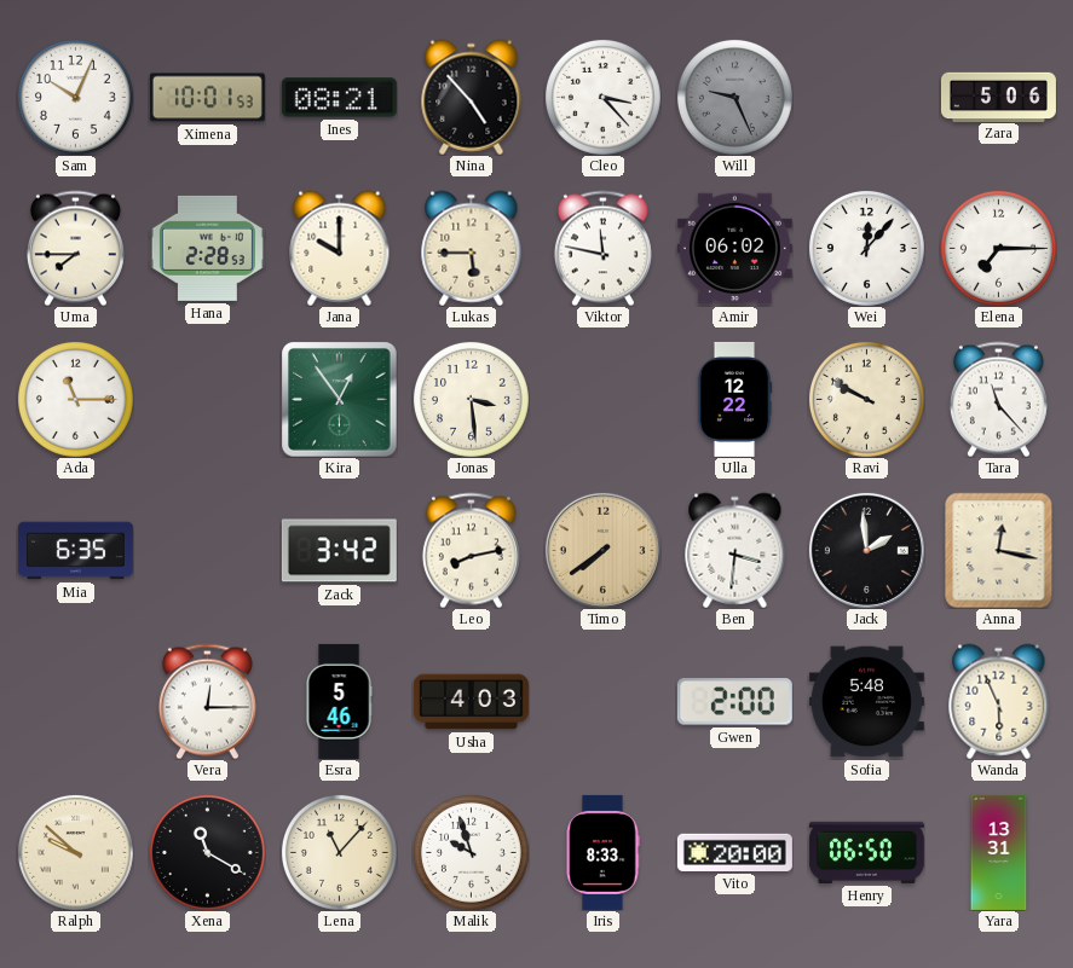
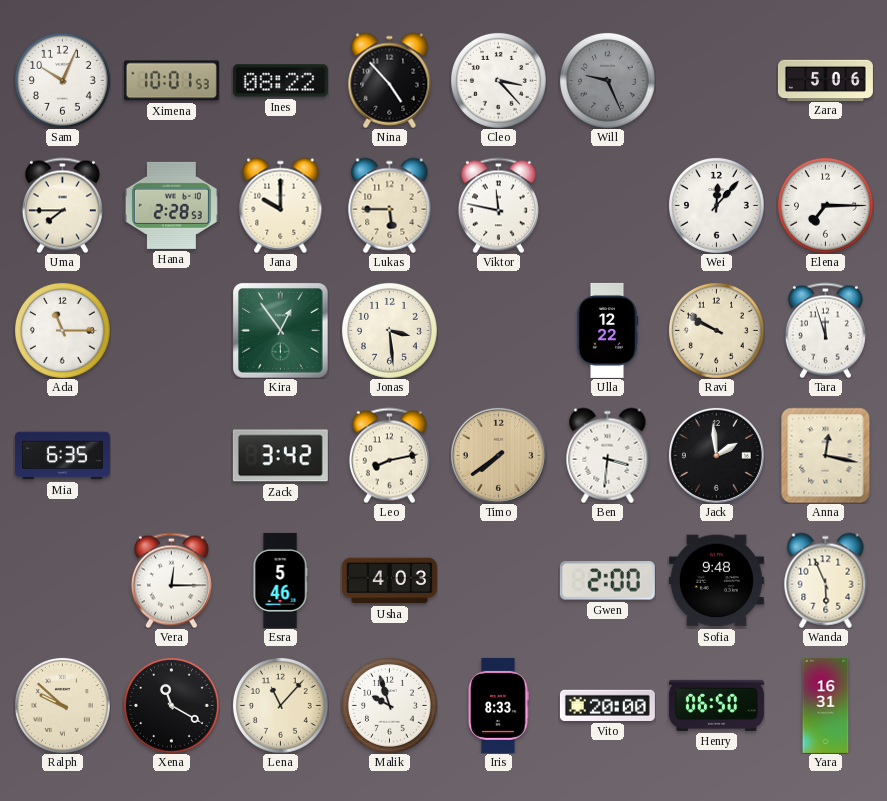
Ines: 08:21 -> 08:22 (280, 81)
Amir: 06:02 -> none (734, 249)
Tara: 11:23 -> 11:57 (825, 330)
Sofia: 5:48 -> 9:48 (716, 581)
Yara: 13:31 -> 16:31 (826, 705)
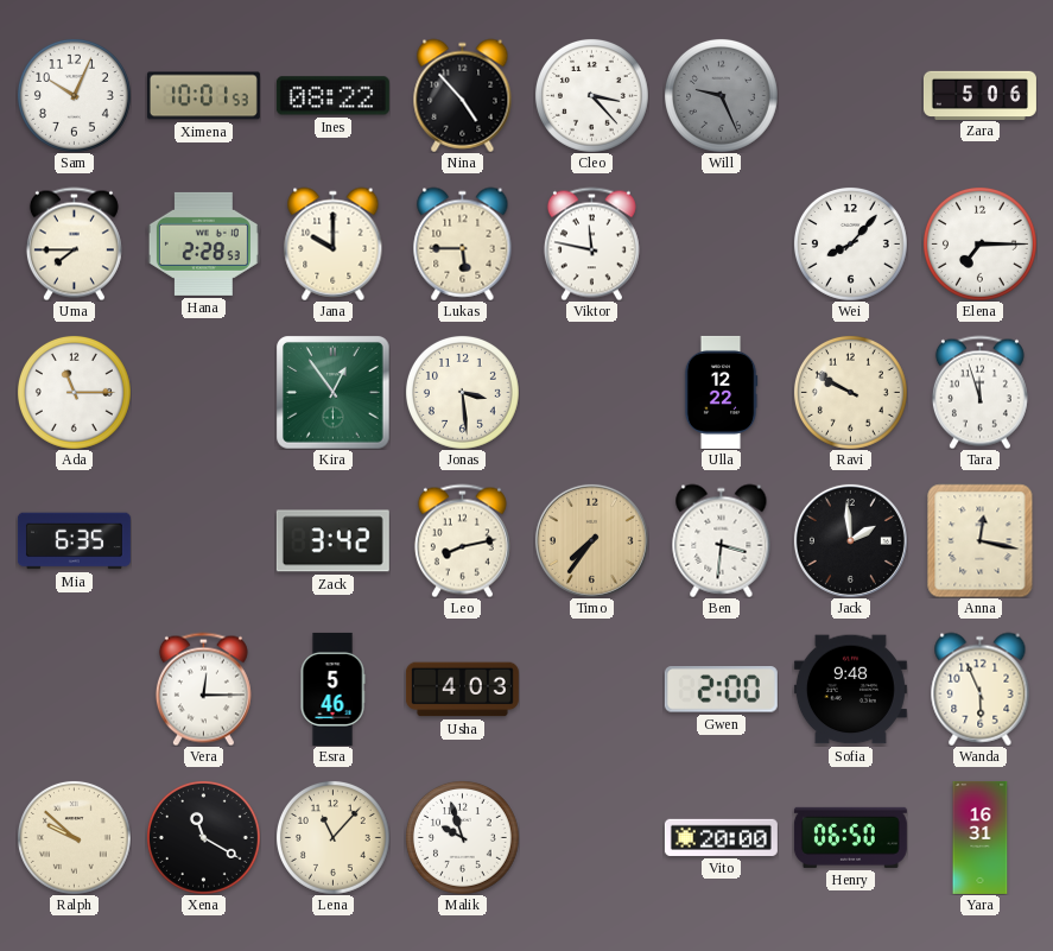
Wei: 12:07 -> 8:07 (850, 243)
Timo: 7:39 -> 7:36 (591, 540)
Iris: 8:33 -> none (498, 705)
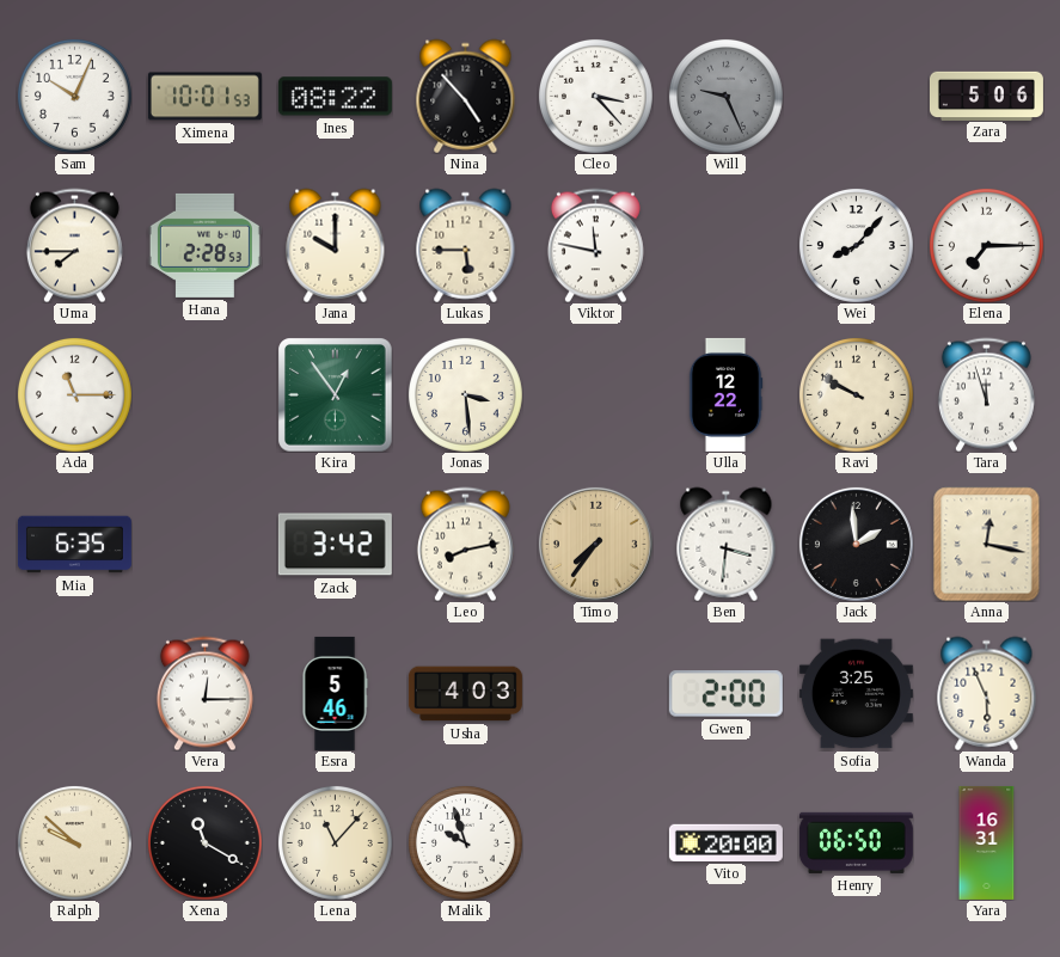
Sofia: 9:48 -> 3:25 (856, 694)
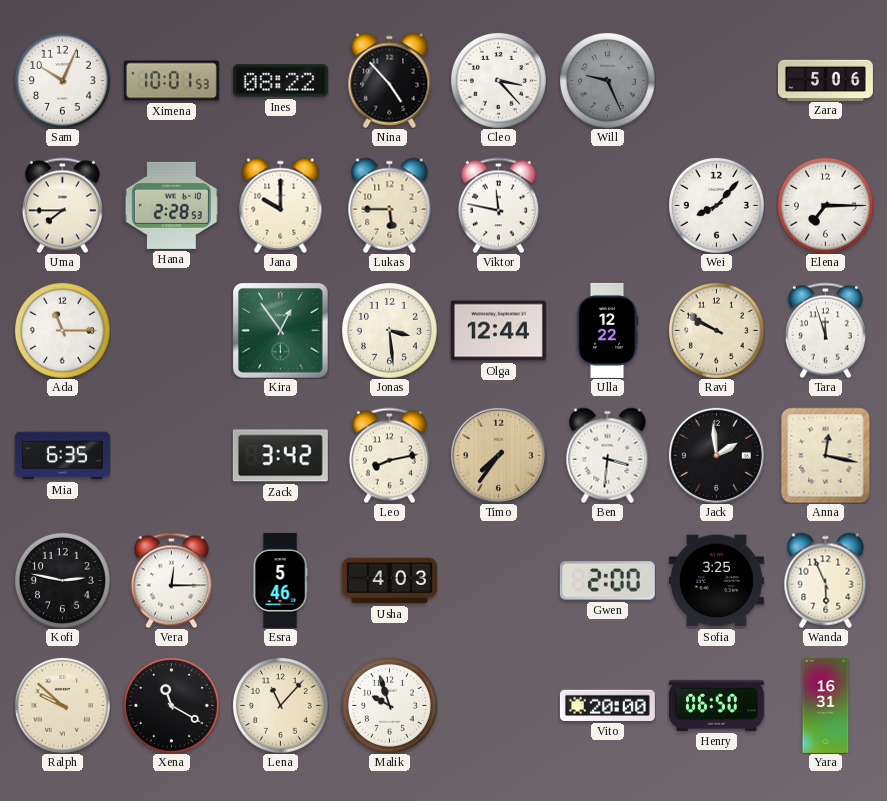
Olga: none -> 12:44 (498, 331)
Kofi: none -> 2:47 (62, 580)
